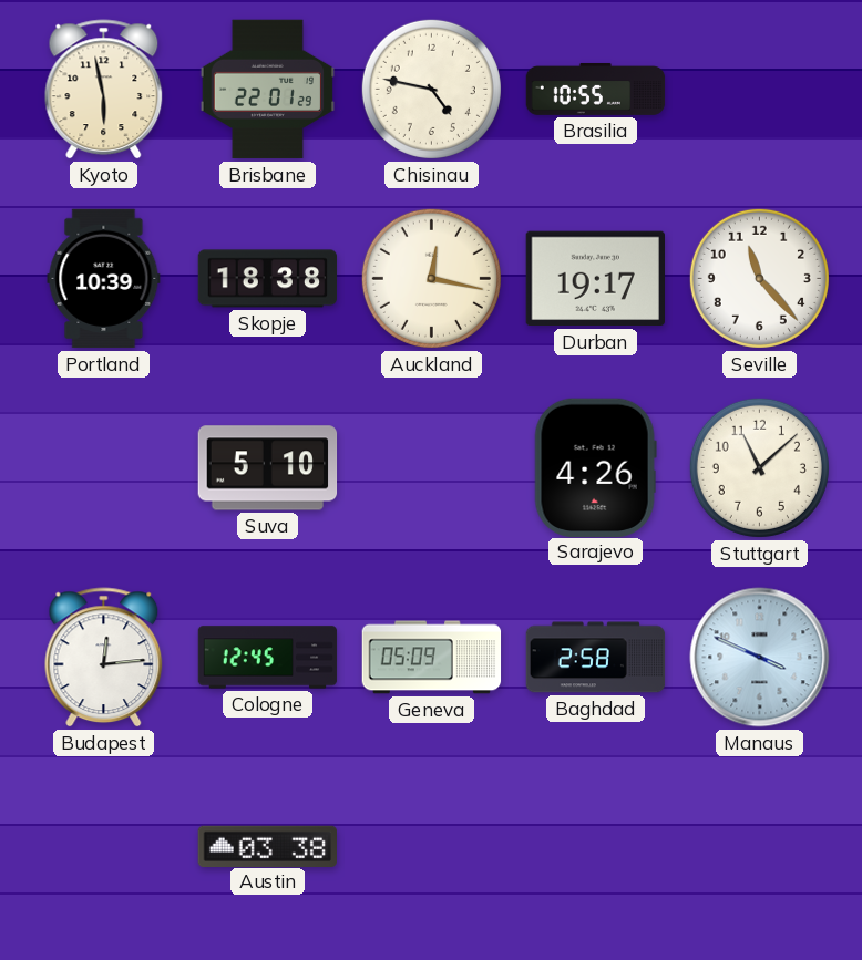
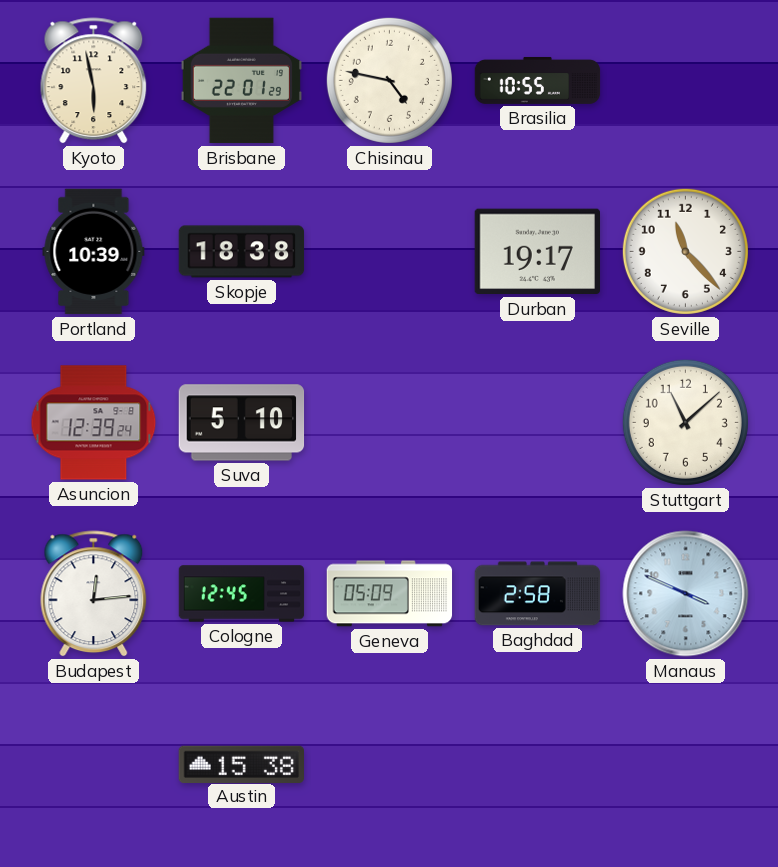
Auckland: 12:17 -> none (431, 278)
Asuncion: none -> 12:39 (94, 423)
Sarajevo: 4:26 -> none (595, 467)
Austin: 03:38 -> 15:38 (241, 764)
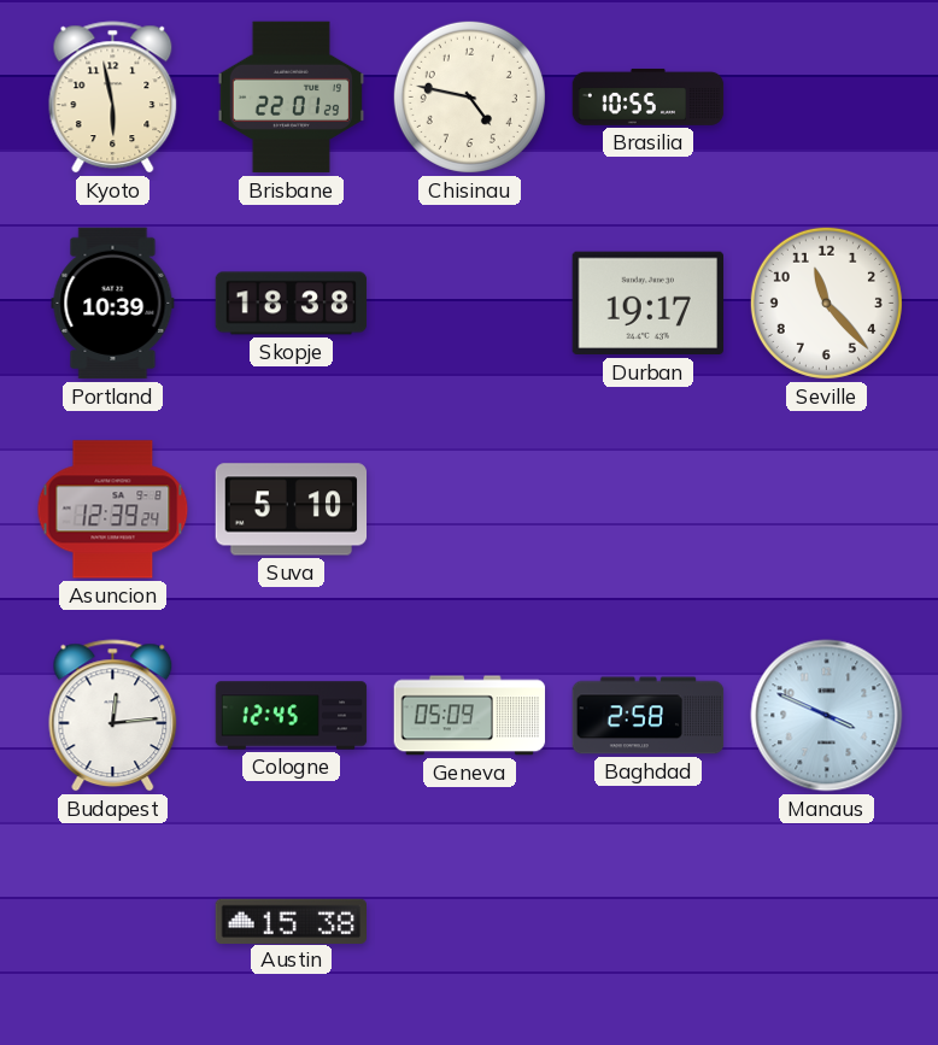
Stuttgart: 11:08 -> none (685, 422)
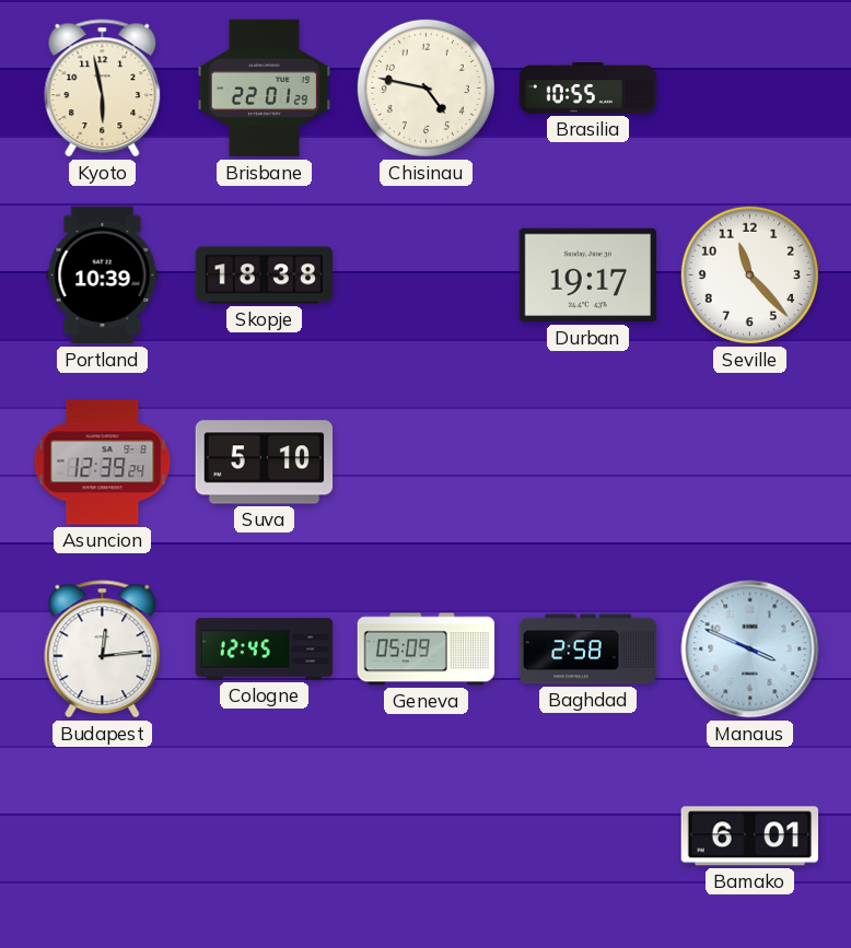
Austin: 15:38 -> none (291, 921)
Bamako: none -> 6:01 (749, 836)
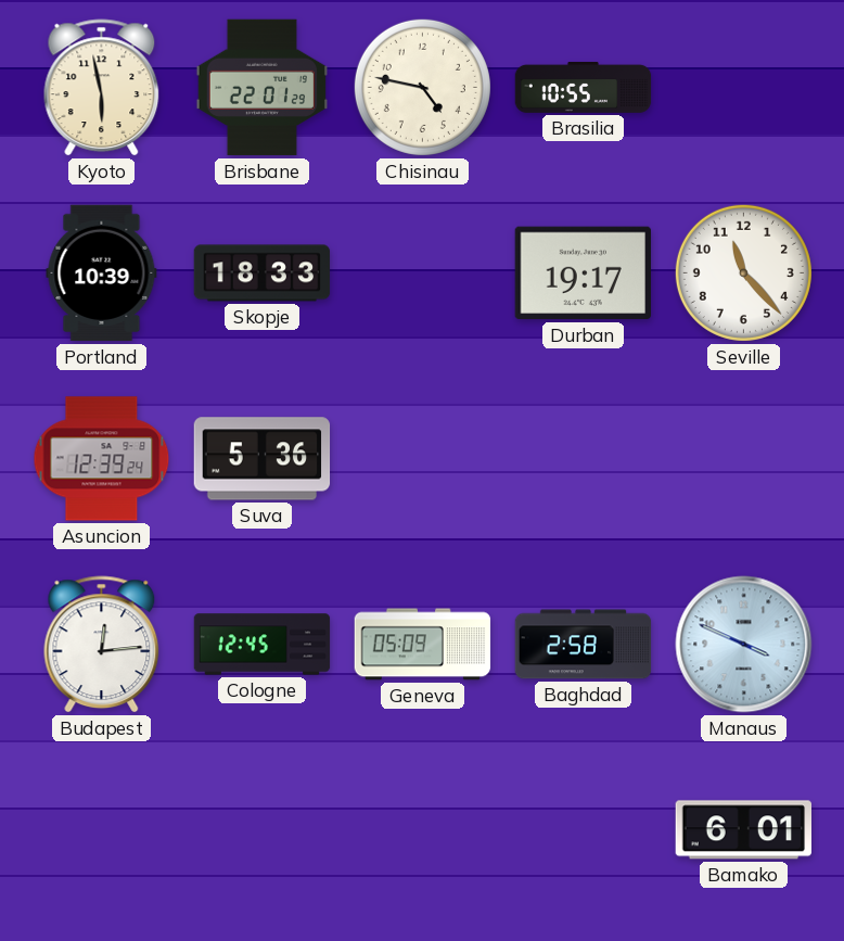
Skopje: 18:38 -> 18:33 (263, 274)
Suva: 5:10 -> 5:36 (263, 459)
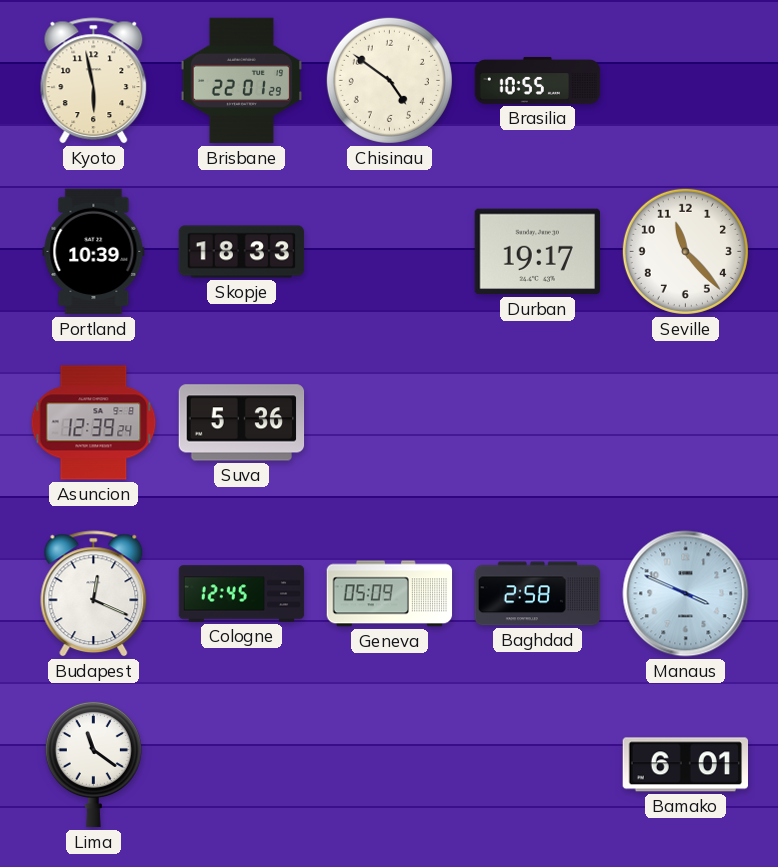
Chisinau: 4:47 -> 4:51 (389, 80)
Budapest: 12:14 -> 12:19 (94, 594)
Lima: none -> 11:21 (93, 764)
